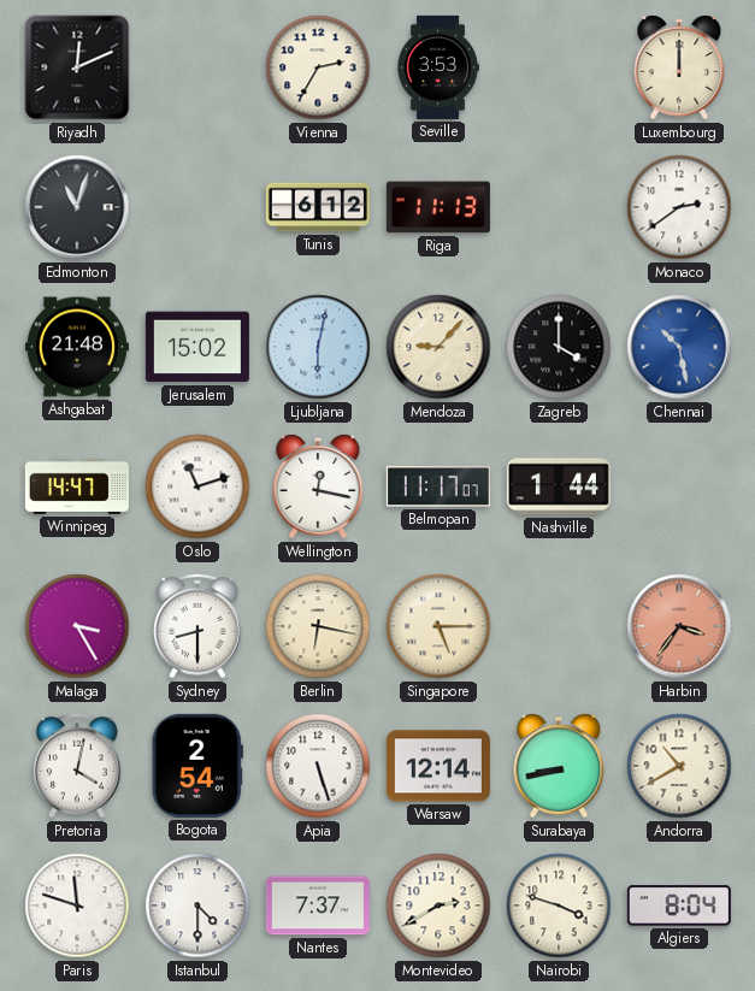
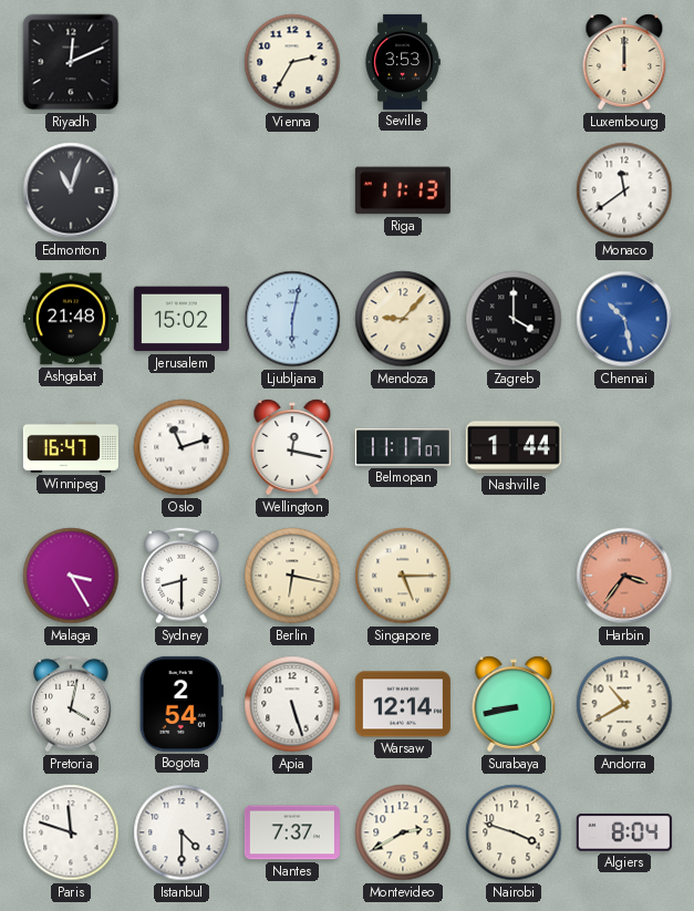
Tunis: 6:12 -> none (318, 207)
Monaco: 2:39 -> 11:39 (624, 190)
Winnipeg: 14:47 -> 16:47 (71, 447)
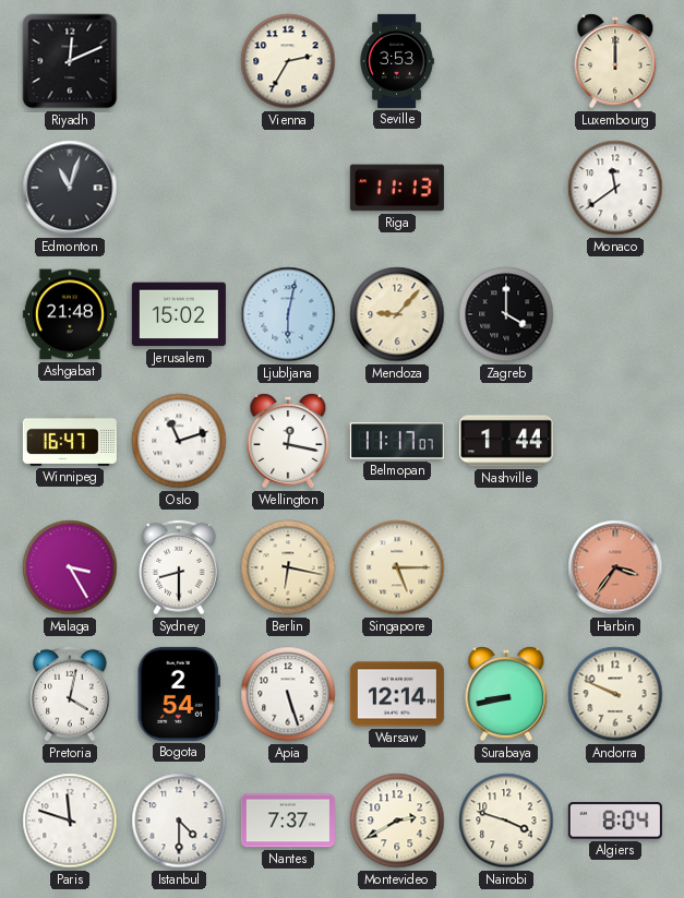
Chennai: 10:28 -> none (624, 319)
Andorra: 10:40 -> 9:49 (615, 694)
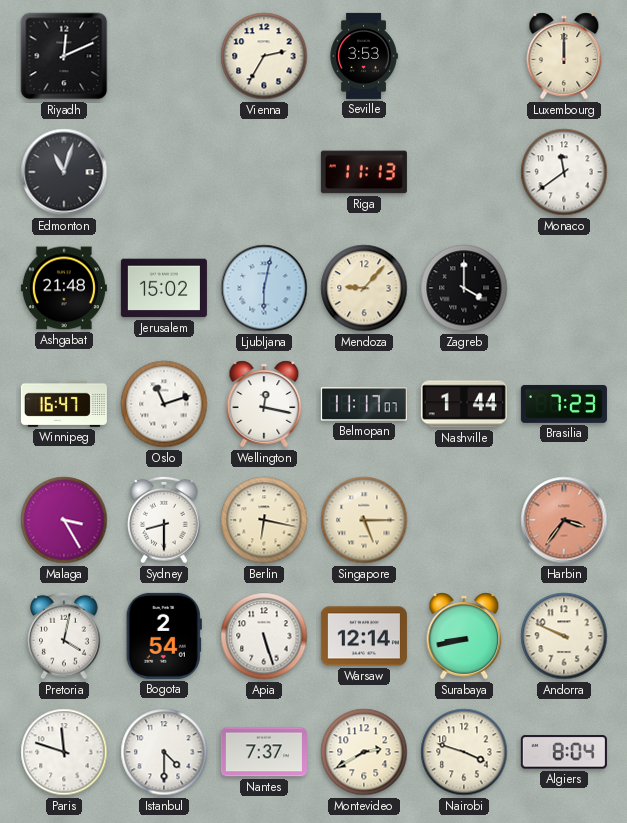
Brasilia: none -> 7:23 (564, 404)
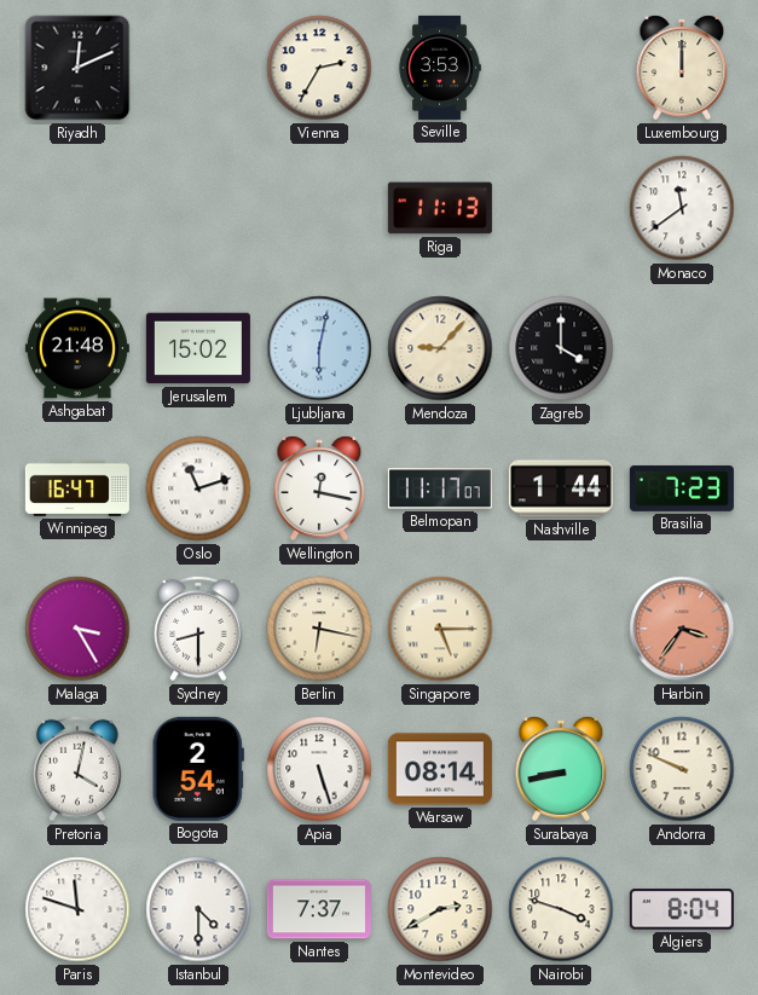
Edmonton: 11:03 -> none (64, 172)
Warsaw: 12:14 -> 08:14 (440, 769)
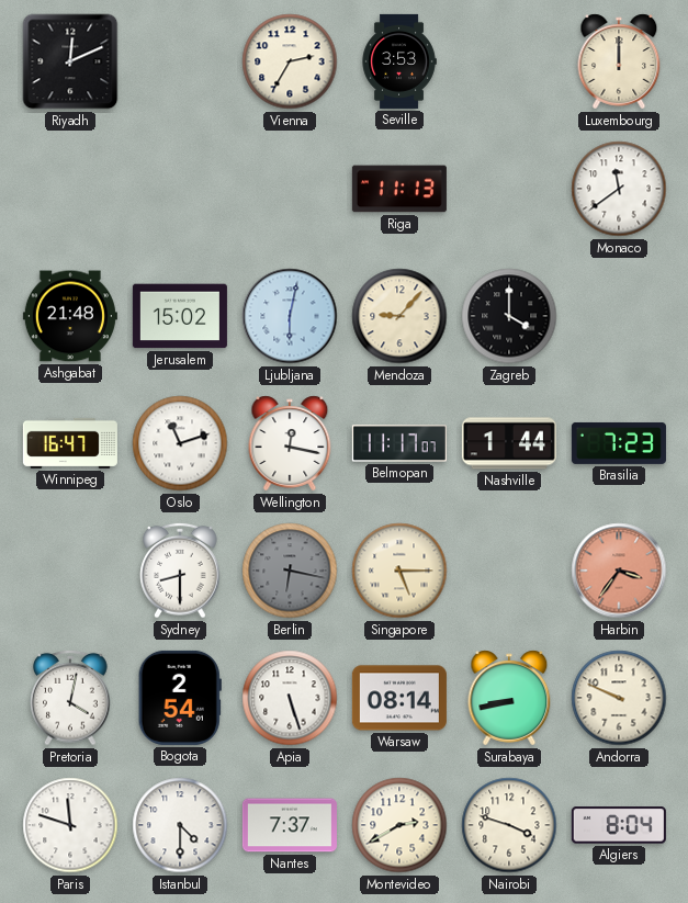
Malaga: 3:25 -> none (77, 629)
Berlin dial: cream -> grey (290, 571)
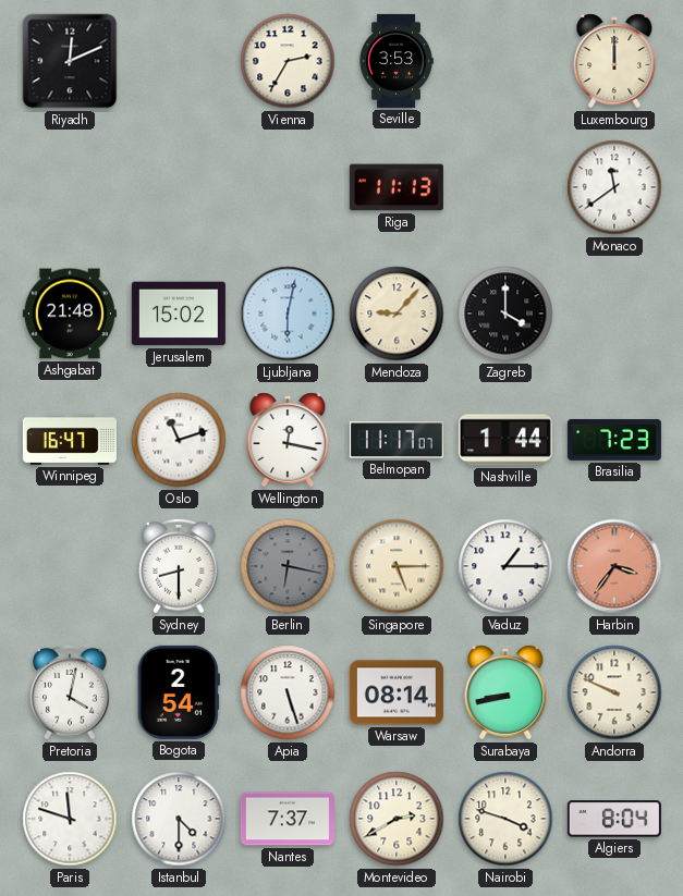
Vaduz: none -> 1:15 (505, 566)
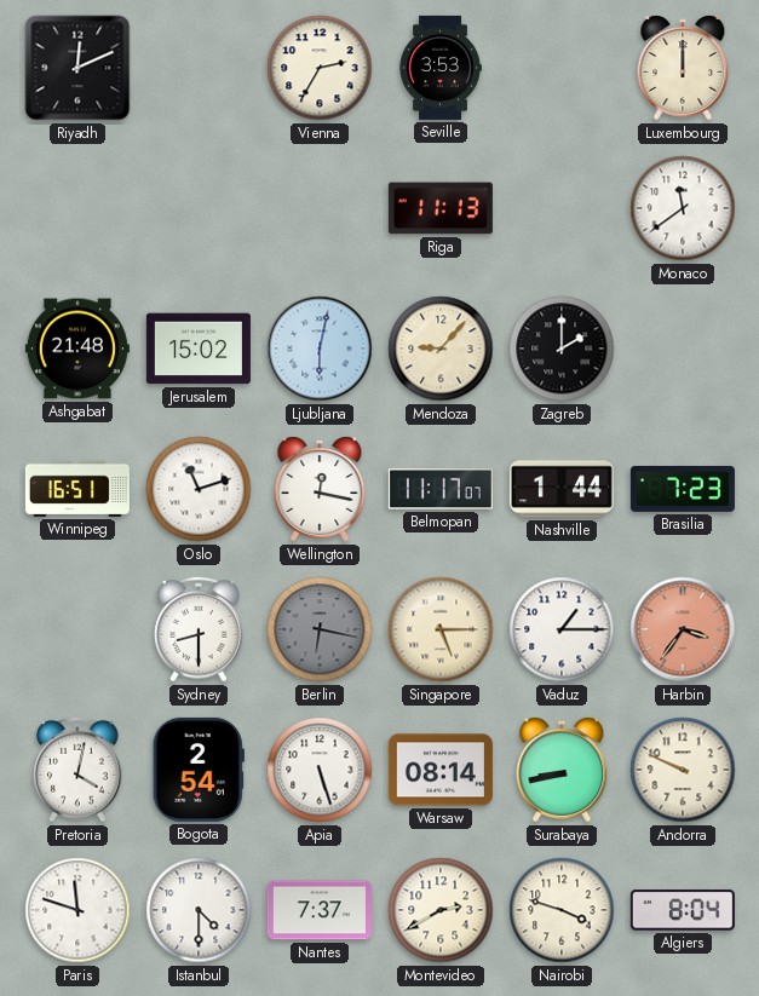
Zagreb: 4:00 -> 2:00 (562, 349)
Winnipeg: 16:47 -> 16:51 (77, 489)
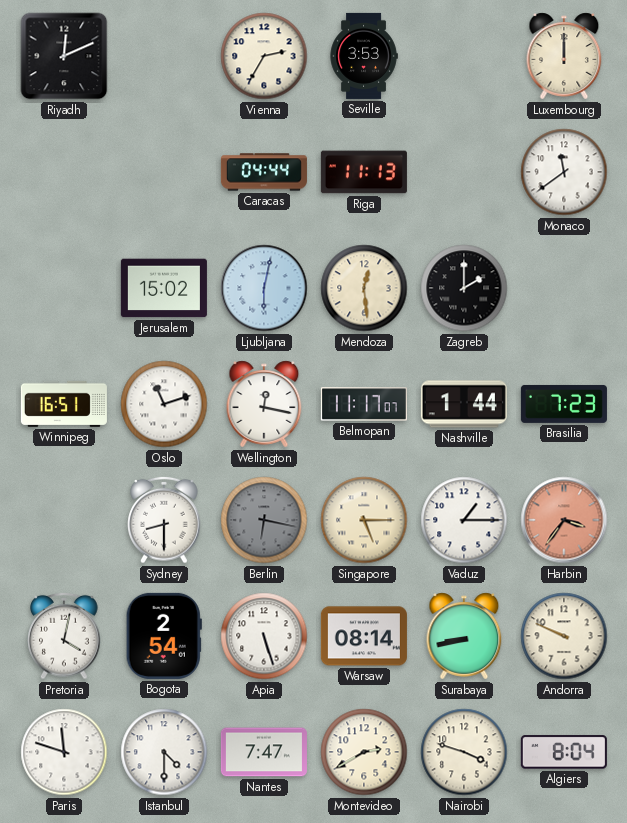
Caracas: none -> 04:44 (264, 172)
Ashgabat: 21:48 -> none (77, 349)
Mendoza: 9:07 -> 12:29 (364, 288)
Nantes: 7:37 -> 7:47 (264, 752)
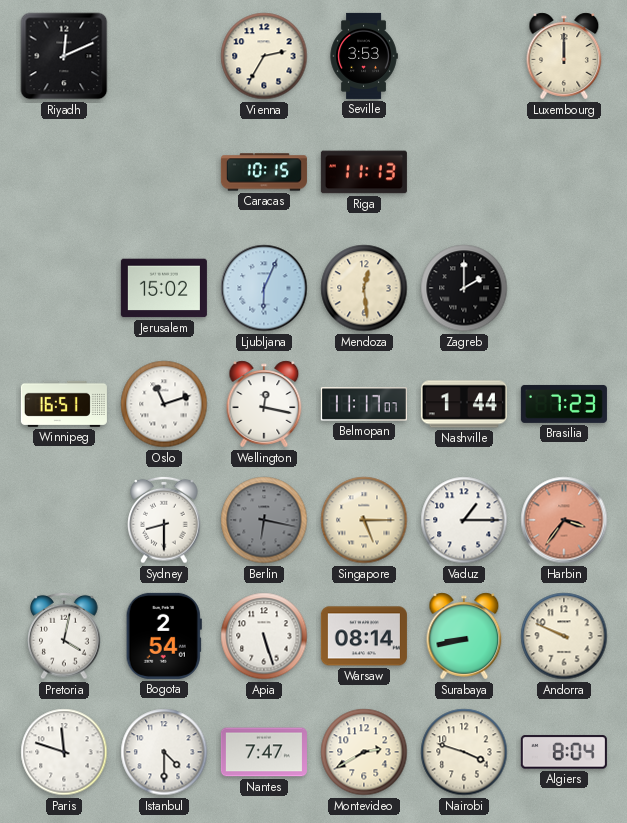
Caracas: 04:44 -> 10:15 (264, 172)
Monaco: 11:39 -> none (564, 172)
Ljubljana: 6:02 -> 6:04 (264, 288)
